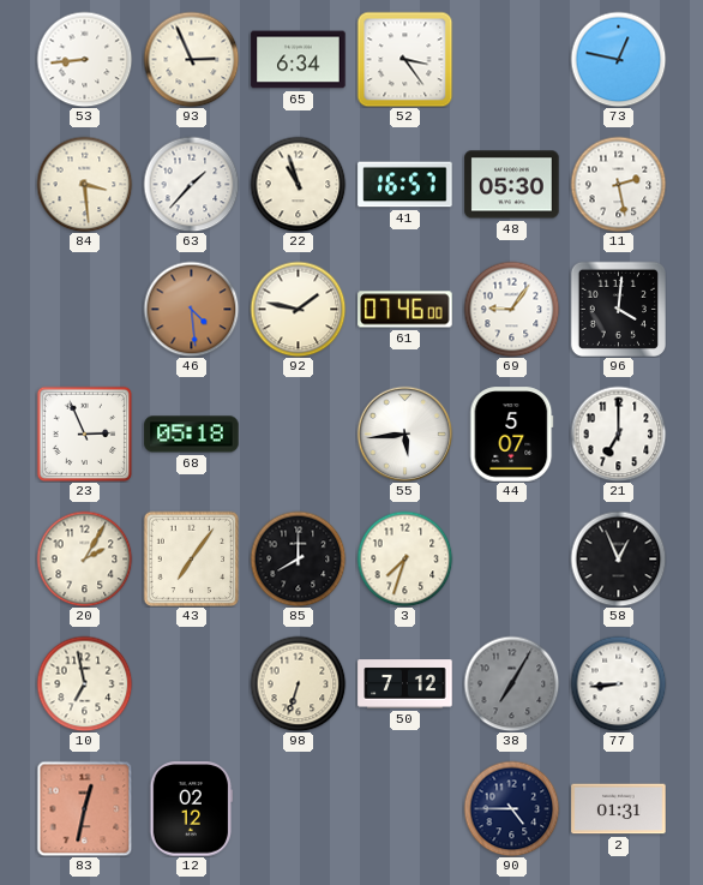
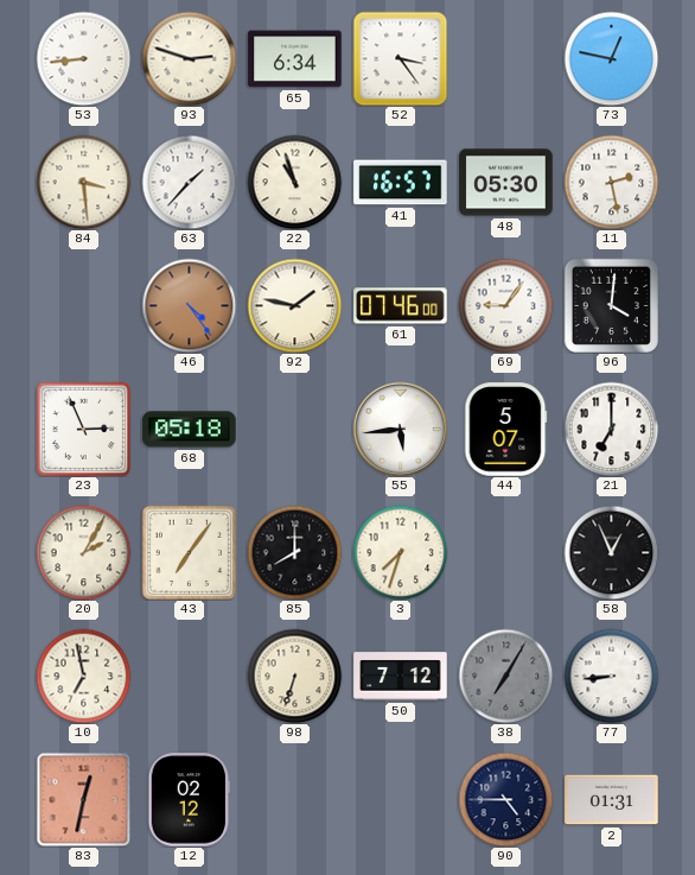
93: 2:56 -> 2:48 (189, 58)
46: 4:29 -> 4:24 (189, 305)
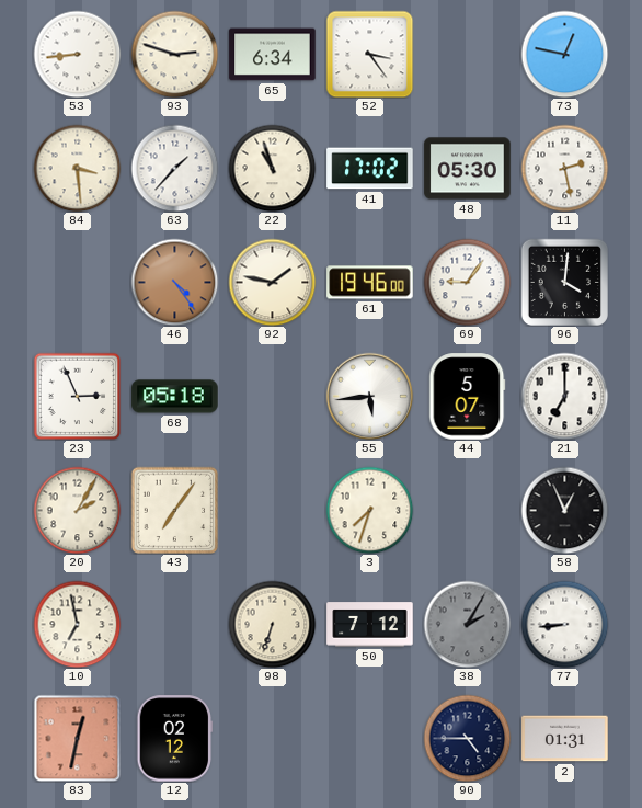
41: 16:57 -> 17:02 (370, 169)
61: 07:46 -> 19:46 (370, 283)
85: 8:00 -> none (294, 552)
38: 7:05 -> 2:05 (467, 624)
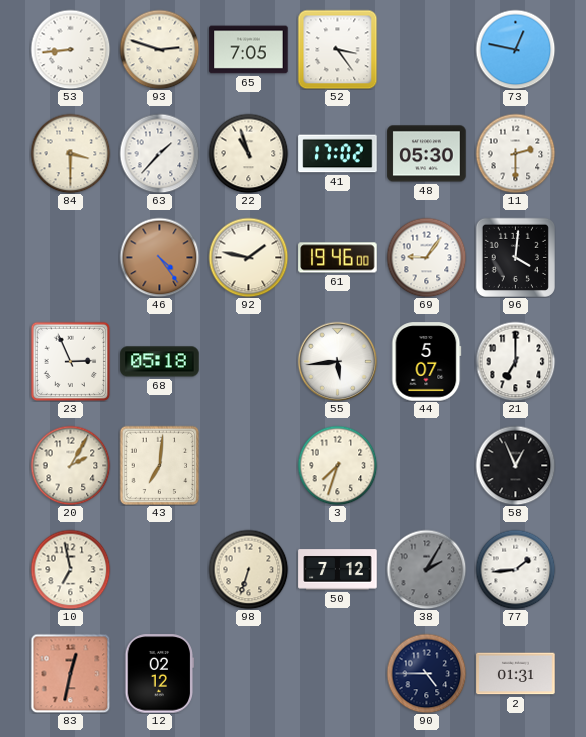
65: 6:34 -> 7:05 (249, 50)
84: 3:29 -> 3:30 (70, 153)
11: 2:28 -> 2:30 (515, 153)
43: 7:06 -> 7:01 (159, 465)
77: 8:44 -> 1:44 (515, 569)
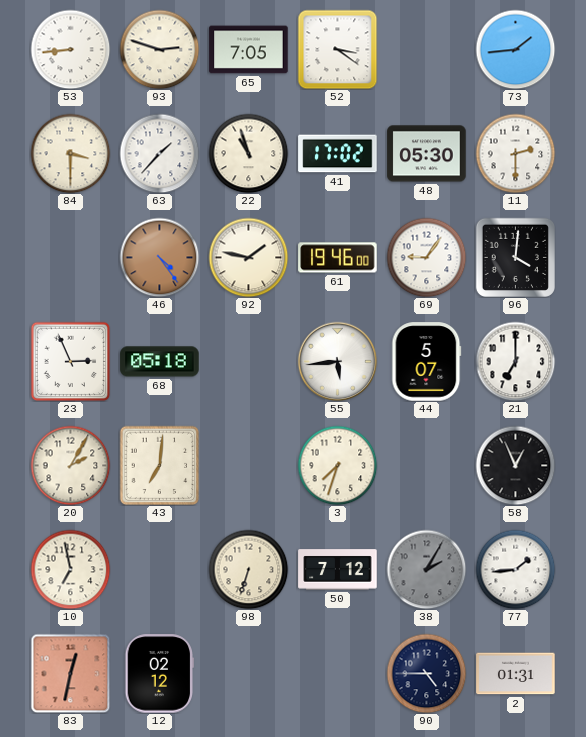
52: 3:24 -> 3:21 (337, 49)
73: 12:47 -> 1:44 (515, 49)
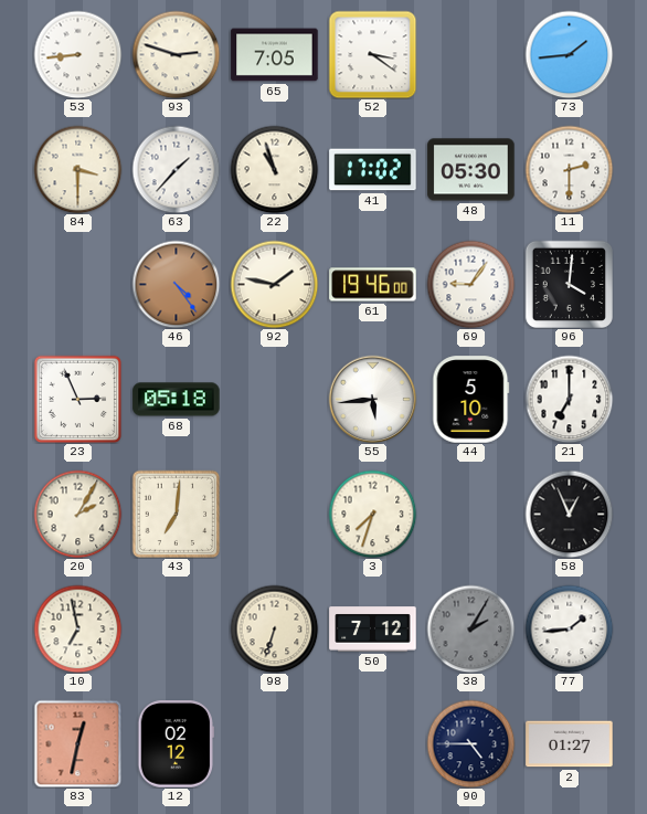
44: 5:07 -> 5:10 (471, 400)
2: 01:31 -> 01:27 (570, 744)
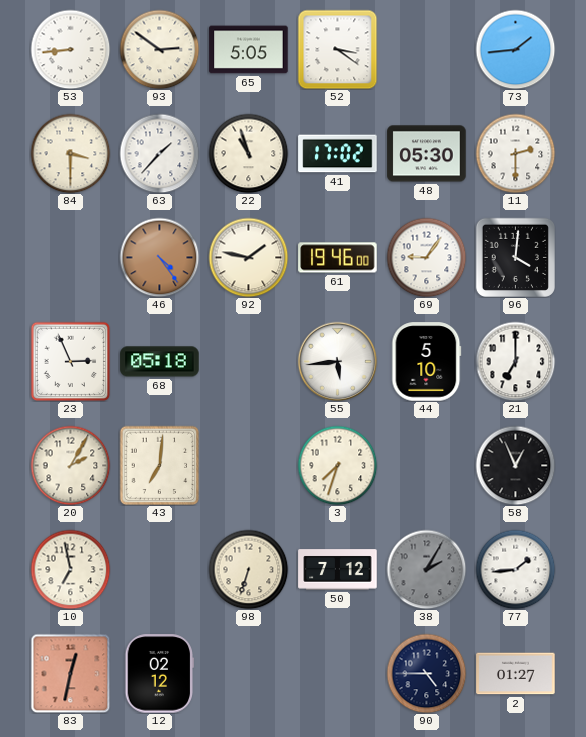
93: 2:48 -> 2:51 (159, 49)
65: 7:05 -> 5:05 (249, 50)
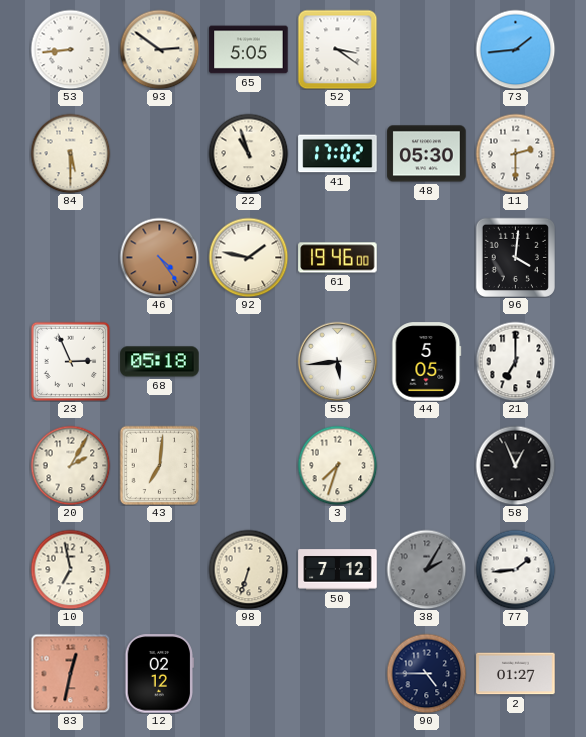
84: 3:30 -> 5:30 (70, 153)
63: 1:37 -> none (159, 153)
69: 9:06 -> none (426, 257)
44: 5:10 -> 5:05 (427, 362)
